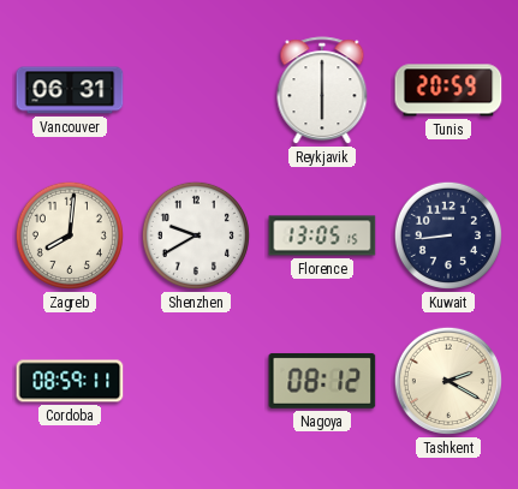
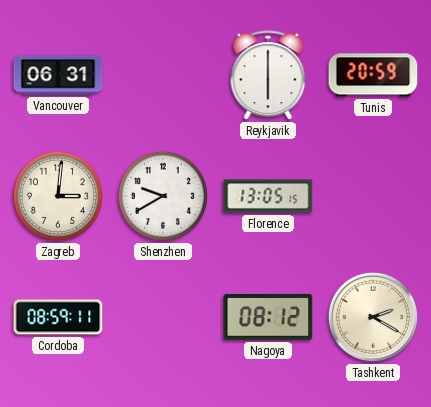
Zagreb: 8:01 -> 3:01 (58, 196)
Kuwait: 8:44 -> none (448, 235)
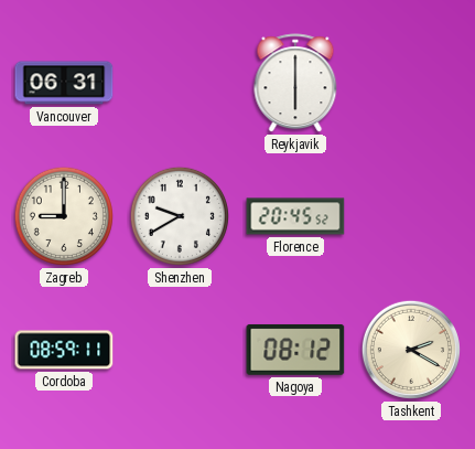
Tunis: 20:59 -> none (373, 75)
Zagreb: 3:01 -> 9:00 (64, 216)
Florence: 13:05 -> 20:45 (295, 216)
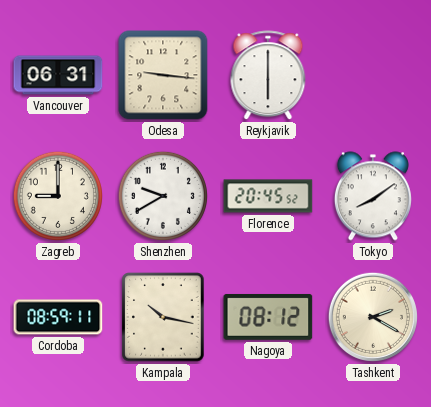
Odesa: none -> 9:16 (163, 75)
Tokyo: none -> 8:09 (373, 196)
Kampala: none -> 10:17 (163, 317)
